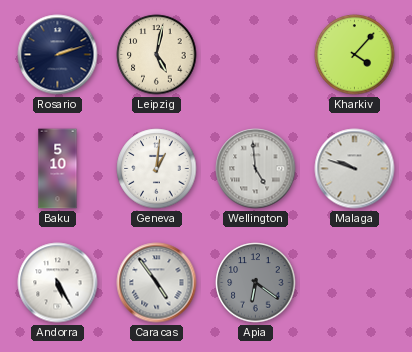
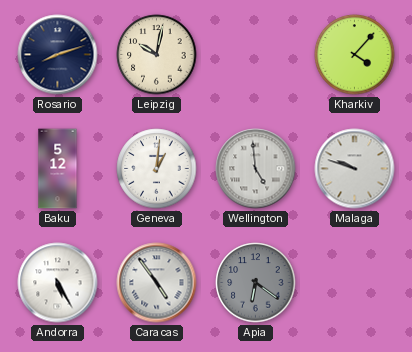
Rosario: 2:12 -> 8:12 (58, 55)
Leipzig: 5:02 -> 10:02 (157, 55)
Baku: 5:10 -> 5:12 (58, 169)
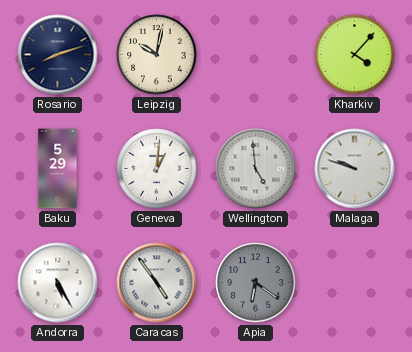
Baku: 5:12 -> 5:29 (58, 169)
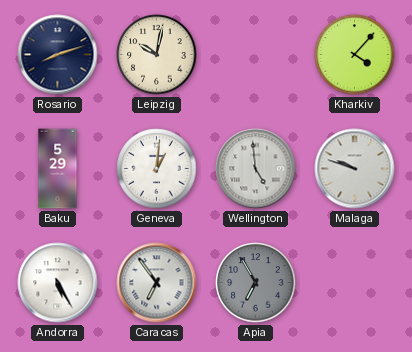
Caracas: 4:54 -> 6:54 (157, 283)
Apia: 6:21 -> 6:55 (256, 283)
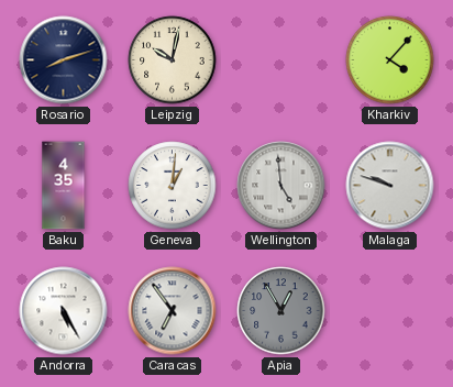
Baku: 5:29 -> 4:35 (64, 186)
Apia: 6:55 -> 12:55 (281, 311)
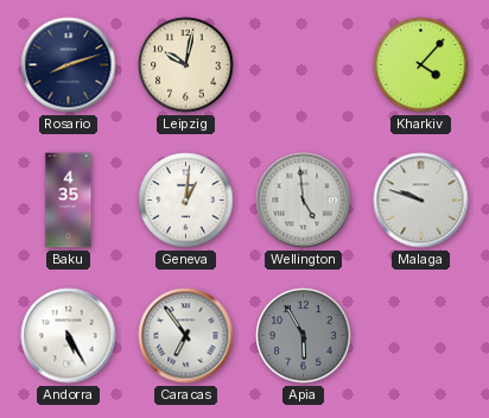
Apia: 12:55 -> 5:55 (304, 336)
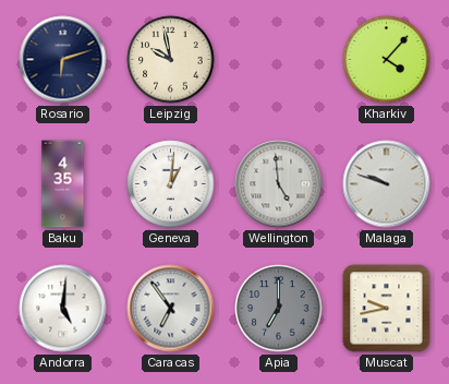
Rosario: 8:12 -> 6:12 (63, 60)
Leipzig: 10:02 -> 9:58 (171, 60)
Andorra: 5:25 -> 5:01 (63, 309)
Apia: 5:55 -> 7:00 (279, 309)
Muscat: none -> 9:43 (387, 309)
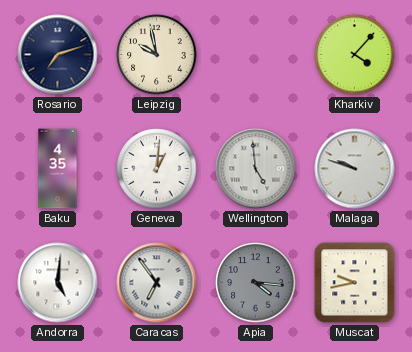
Rosario: 6:12 -> 7:12 (58, 55)
Apia: 7:00 -> 4:16 (256, 283)
